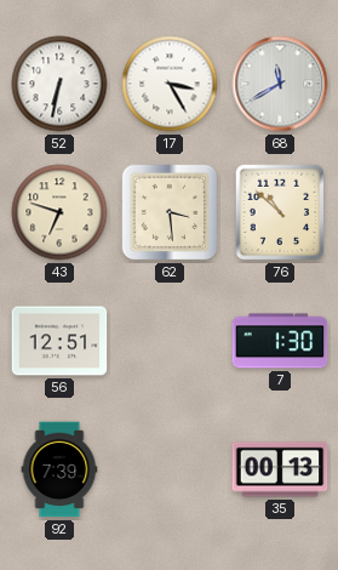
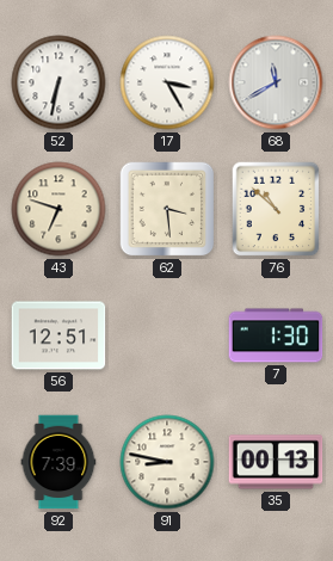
91: none -> 8:47 (167, 462)
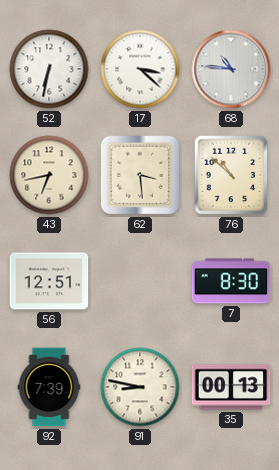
17: 3:25 -> 3:22 (140, 69)
68: 11:40 -> 10:46 (231, 69)
43: 6:48 -> 6:43 (49, 175)
7: 1:30 -> 8:30 (231, 281)
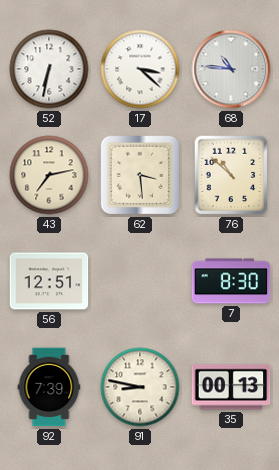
43: 6:43 -> 7:13 (49, 175)
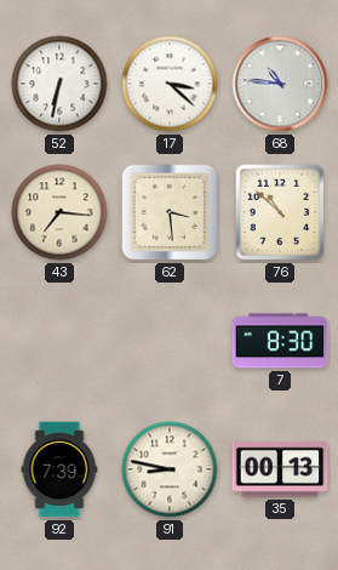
43: 7:13 -> 7:16 (59, 212)
56: 12:51 -> none (49, 281)
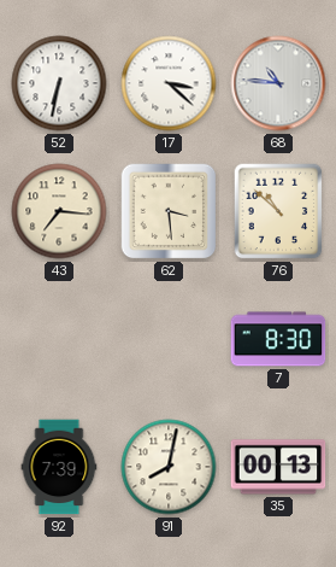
91: 8:47 -> 8:02 (169, 467)
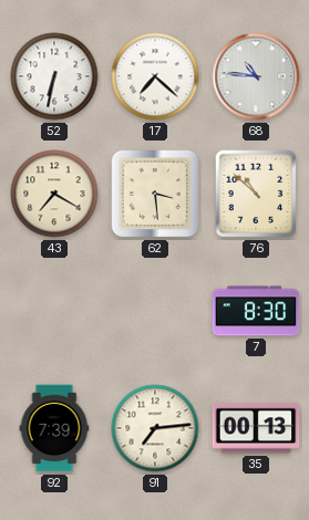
17: 3:22 -> 7:22 (155, 76)
43: 7:16 -> 7:20 (54, 194)
91: 8:02 -> 7:14 (155, 428)
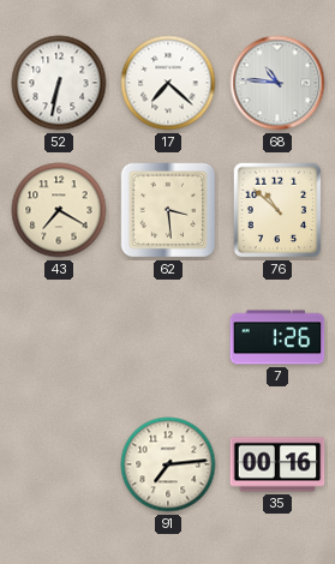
7: 8:30 -> 1:26 (277, 337)
92: 7:39 -> none (54, 428)
35: 00:13 -> 00:16 (277, 464)
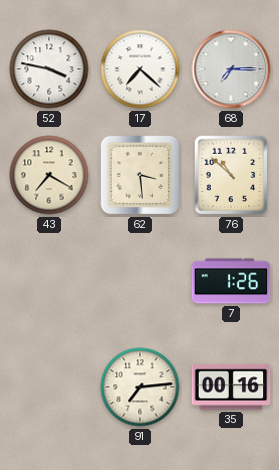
52: 6:32 -> 3:47 (49, 69)
68: 10:46 -> 7:15 (231, 69)
